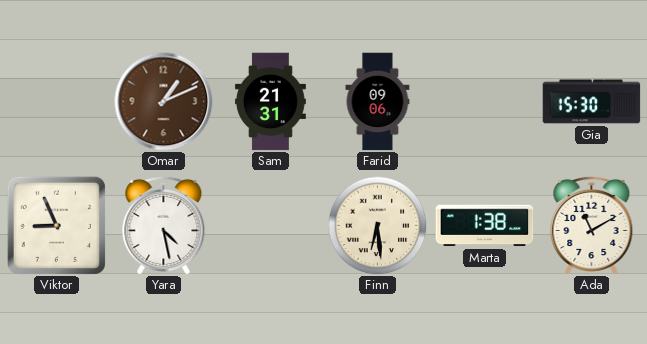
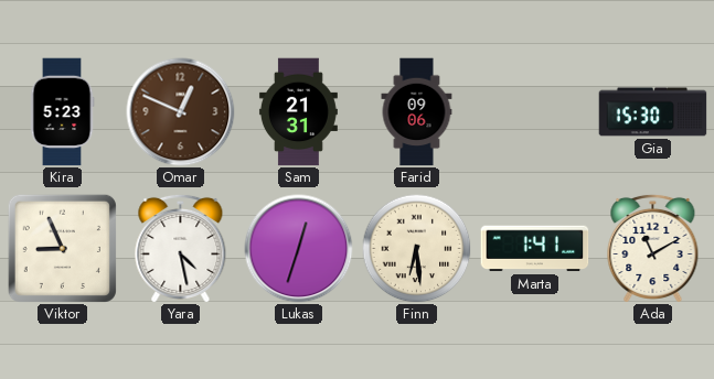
Kira: none -> 5:23 (62, 112)
Omar: 1:11 -> 12:49 (181, 112)
Lukas: none -> 12:33 (299, 249)
Marta: 1:38 -> 1:41 (535, 249)
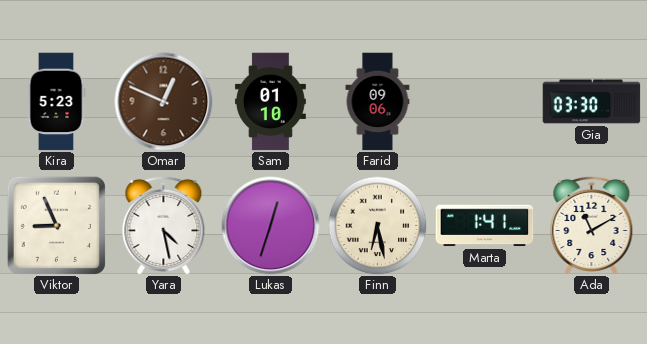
Sam: 21:31 -> 01:10 (270, 102)
Gia: 15:30 -> 03:30 (592, 102)
Finn: 6:29 -> 6:28 (378, 226)
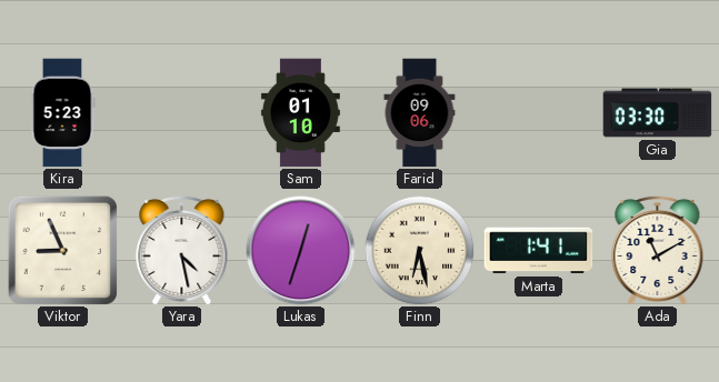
Omar: 12:49 -> none (164, 102)
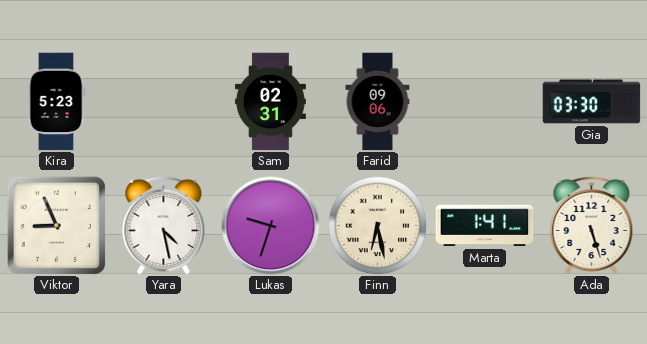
Sam: 01:10 -> 02:31 (270, 102)
Lukas: 12:33 -> 9:33 (271, 226)
Ada: 11:10 -> 5:27 (592, 225)
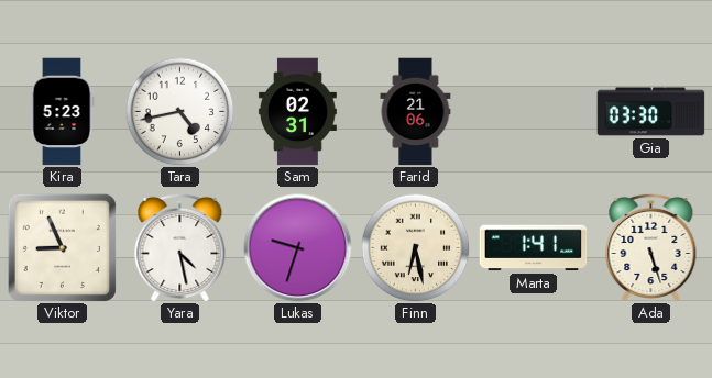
Tara: none -> 4:43 (180, 112)
Farid: 09:06 -> 21:06 (416, 112)
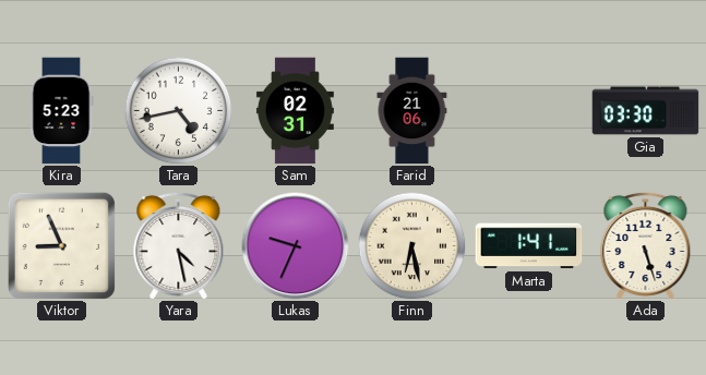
Lukas: 9:33 -> 9:34 (296, 246)
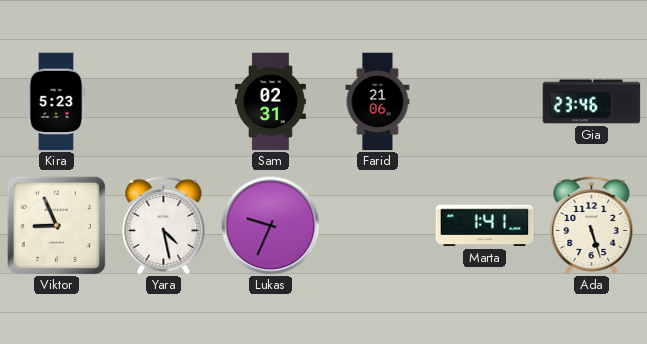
Tara: 4:43 -> none (179, 111)
Gia: 03:30 -> 23:46 (592, 102)
Finn: 6:28 -> none (412, 246)
